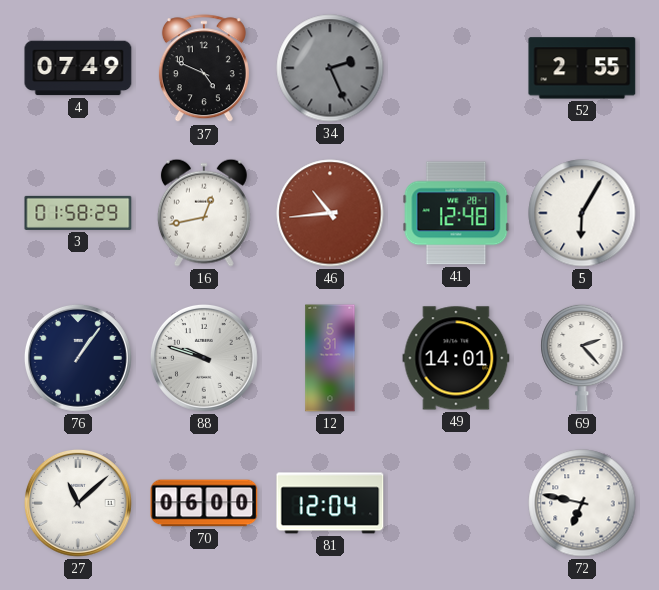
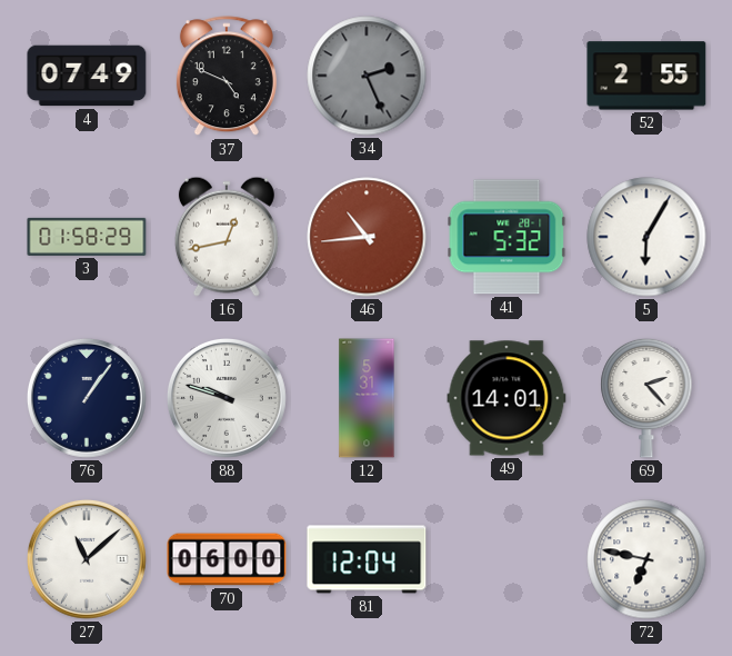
41: 12:48 -> 5:32 (507, 237)
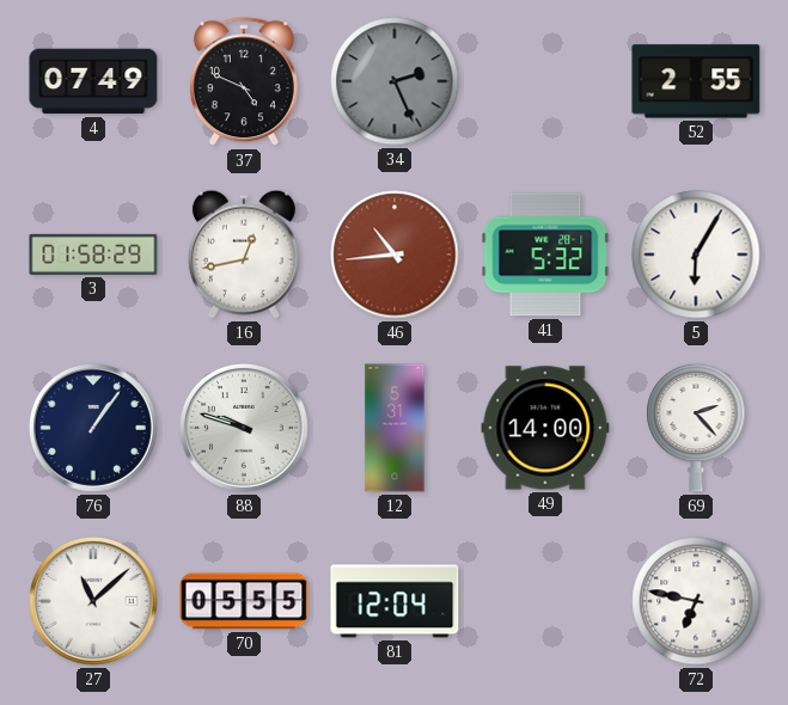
49: 14:01 -> 14:00 (545, 428)
70: 06:00 -> 05:55 (244, 601)
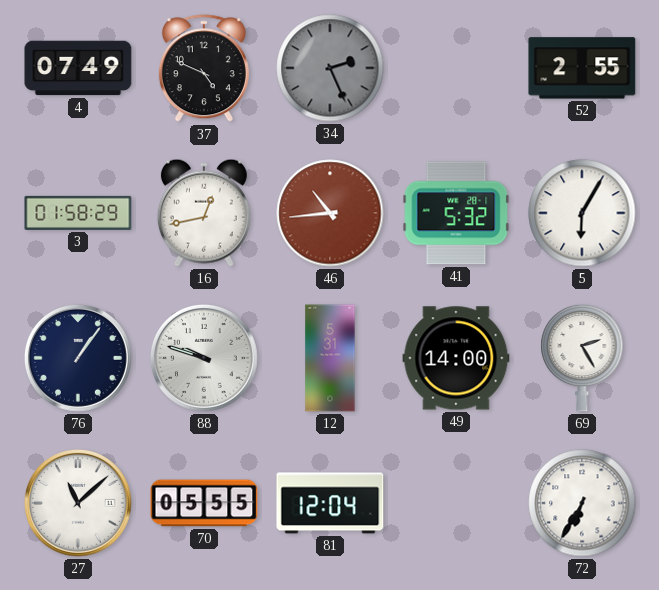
69: 2:23 -> 2:25 (582, 358)
72: 6:47 -> 6:35 (582, 503)
